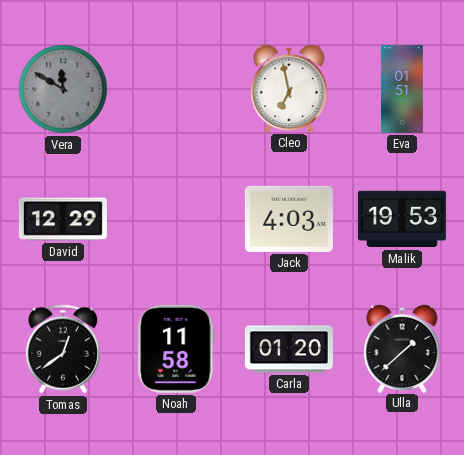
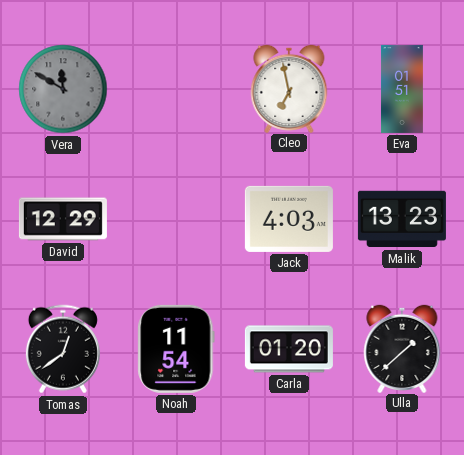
Malik: 19:53 -> 13:23 (402, 219)
Noah: 11:58 -> 11:54 (176, 349)
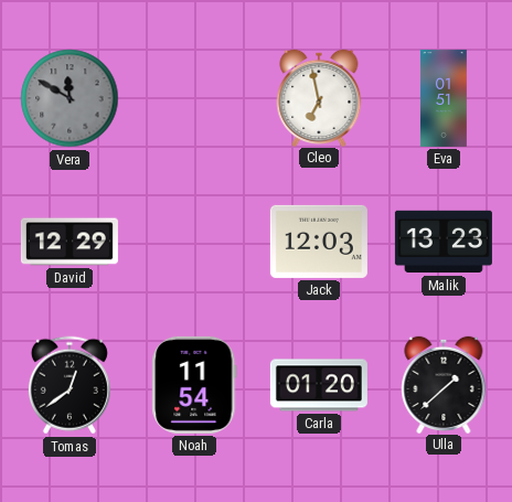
Jack: 4:03 -> 12:03 (319, 242)
